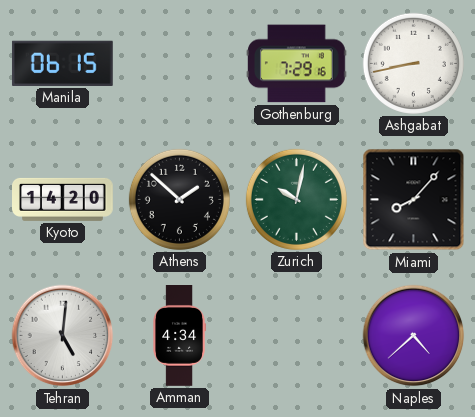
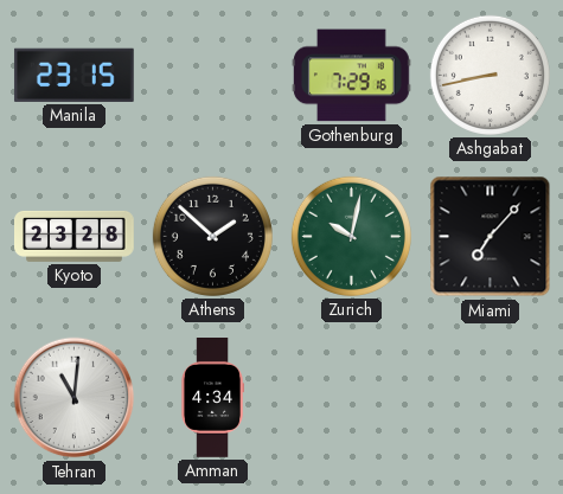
Manila: 06:15 -> 23:15 (73, 75)
Kyoto: 14:20 -> 23:28 (75, 236)
Miami: 8:07 -> 7:07 (491, 237)
Tehran: 5:01 -> 11:01 (75, 398)
Naples: 4:38 -> none (414, 336)
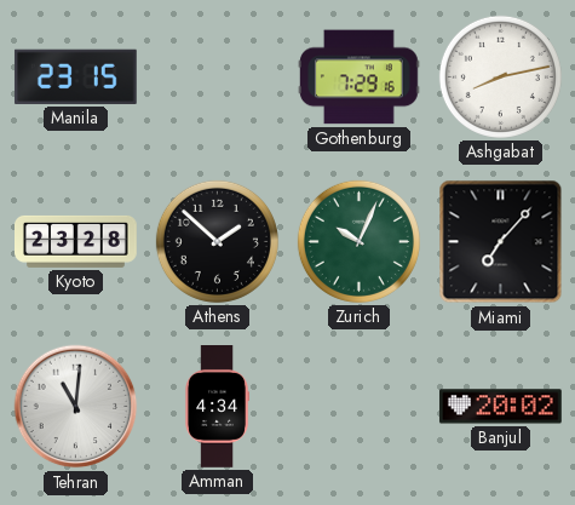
Ashgabat: 8:43 -> 8:13 (500, 76)
Zurich: 10:02 -> 10:04 (358, 241)
Banjul: none -> 20:02 (500, 407)
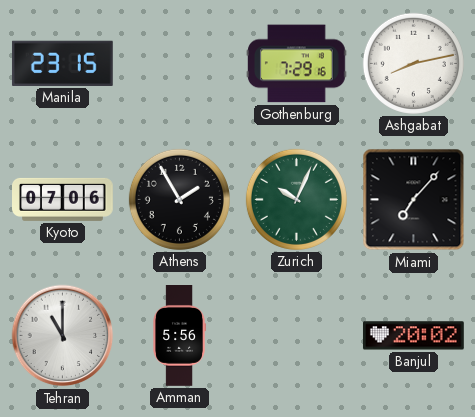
Kyoto: 23:28 -> 07:06 (63, 199)
Athens: 1:52 -> 1:55 (179, 199)
Tehran: 11:01 -> 11:00 (63, 336)
Amman: 4:34 -> 5:56 (179, 336)
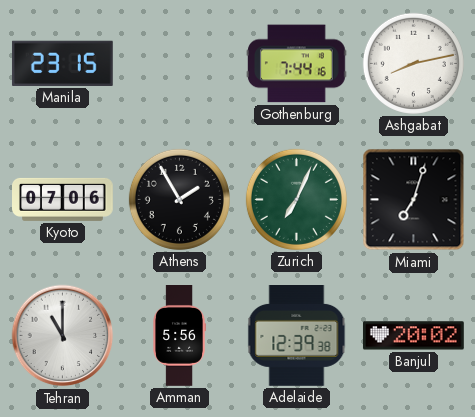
Gothenburg: 7:29 -> 7:44 (297, 64)
Zurich: 10:04 -> 7:04 (296, 199)
Miami: 7:07 -> 7:03 (414, 200)
Adelaide: none -> 12:39 (297, 336)
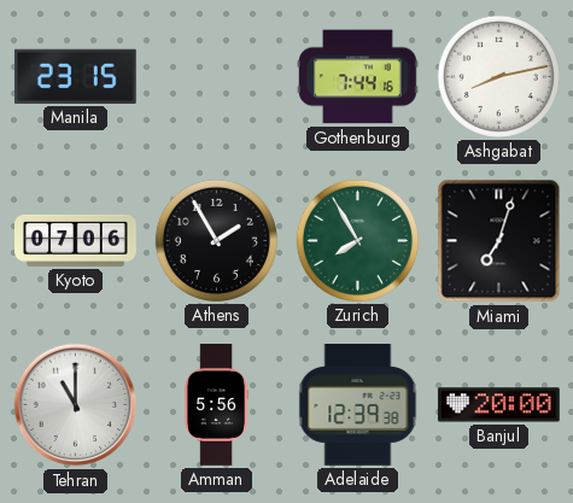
Zurich: 7:04 -> 7:55 (357, 240)
Banjul: 20:02 -> 20:00 (498, 405)
